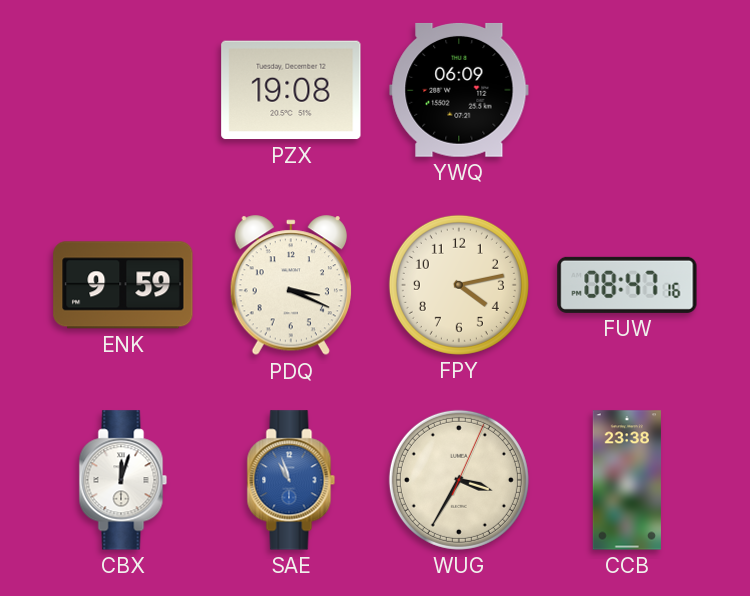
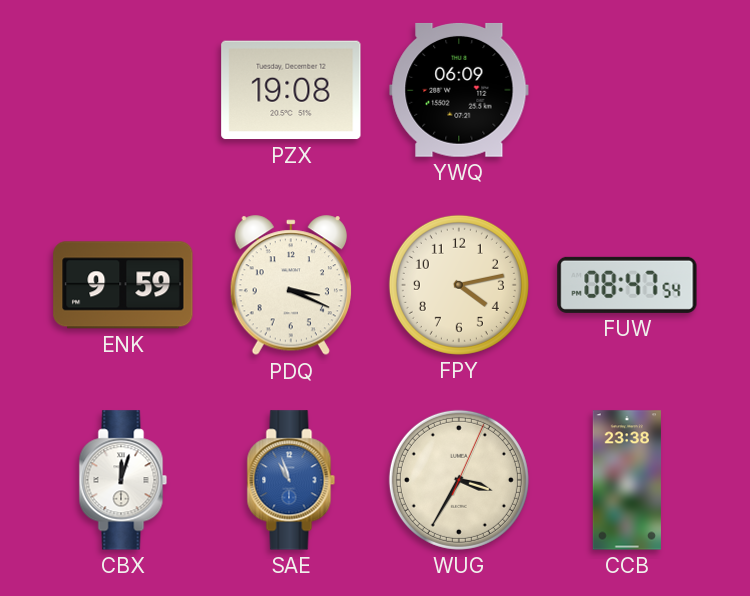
FUW: 08:47:16 -> 08:47:54 (627, 285)
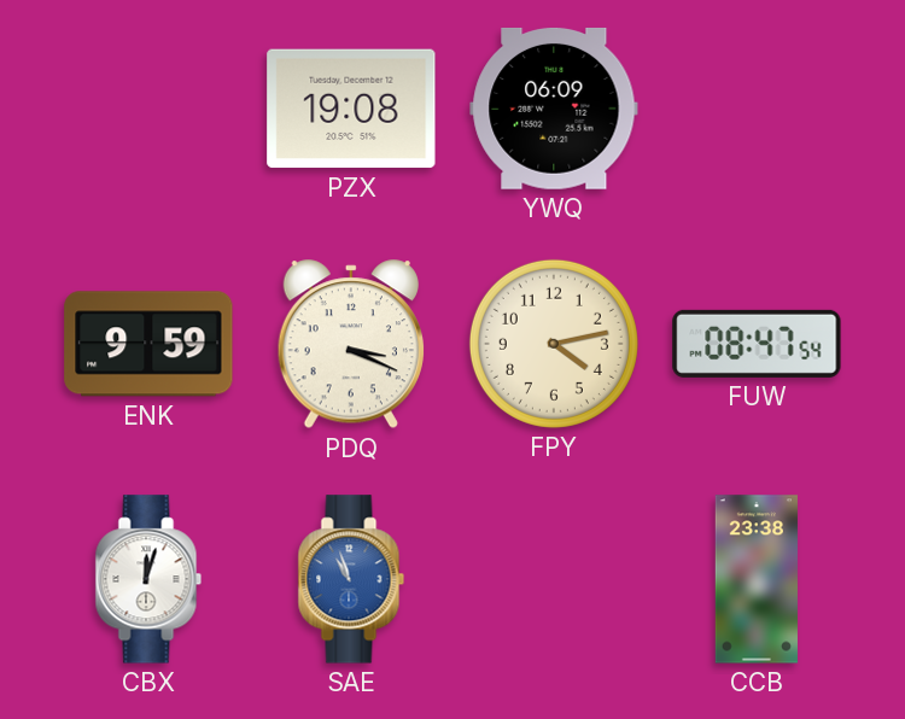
WUG: 3:35 -> none (459, 480)
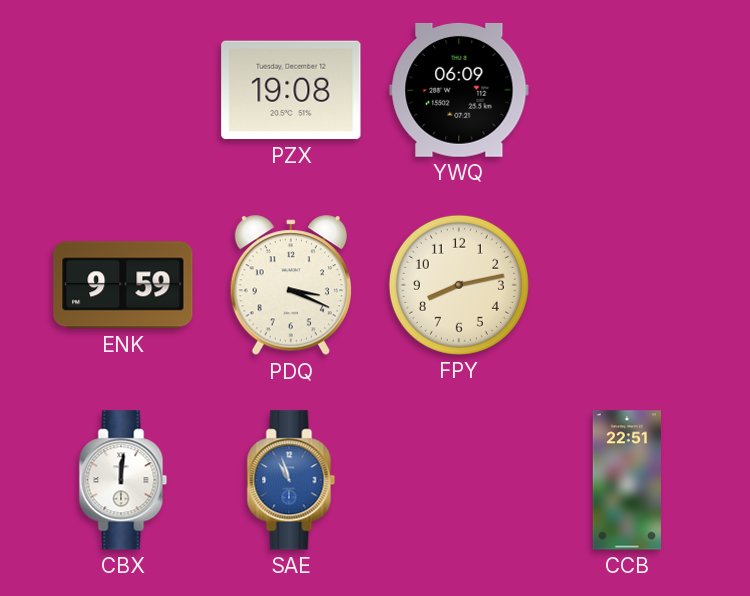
FPY: 4:13 -> 8:13 (459, 285)
FUW: 08:47 -> none (757, 344)
CBX: 12:03 -> 12:01 (123, 480)
CCB: 23:38 -> 22:51 (626, 480)
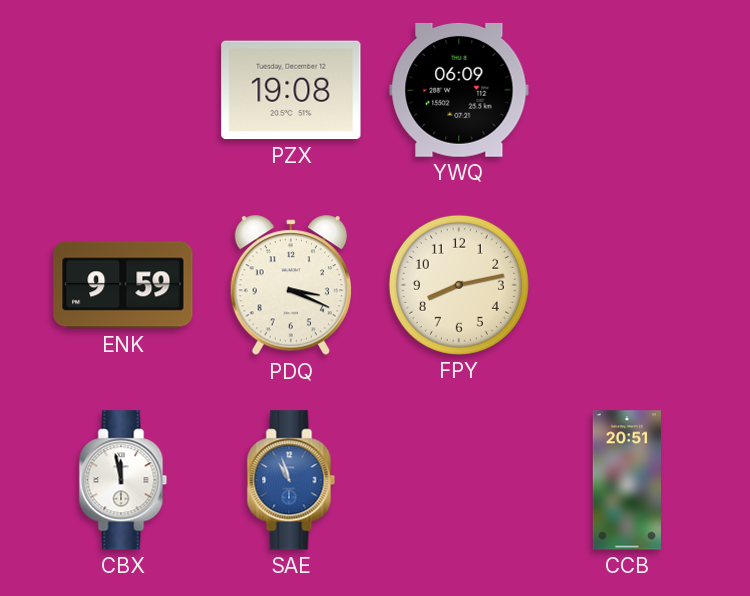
CBX: 12:01 -> 11:58 (123, 480)
CCB: 22:51 -> 20:51 (626, 480)
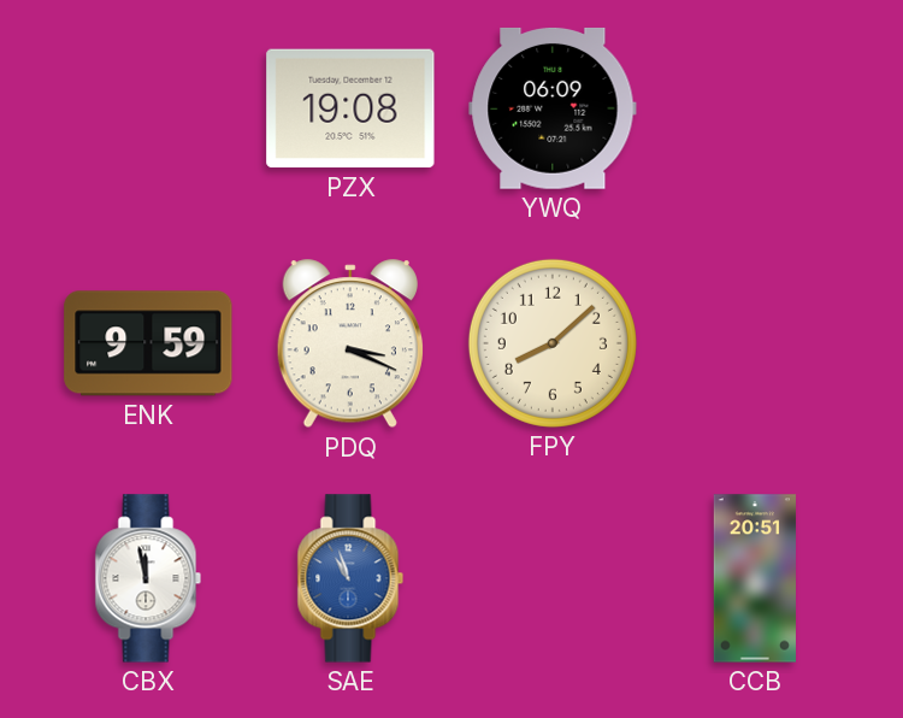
FPY: 8:13 -> 8:08 (553, 343)
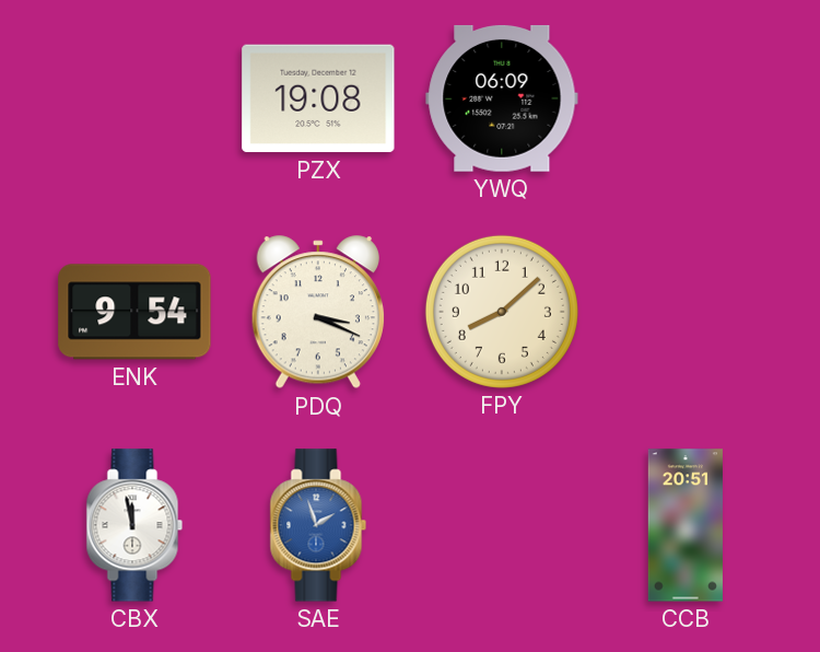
ENK: 9:59 -> 9:54 (134, 312)
SAE: 10:57 -> 1:57 (318, 525)
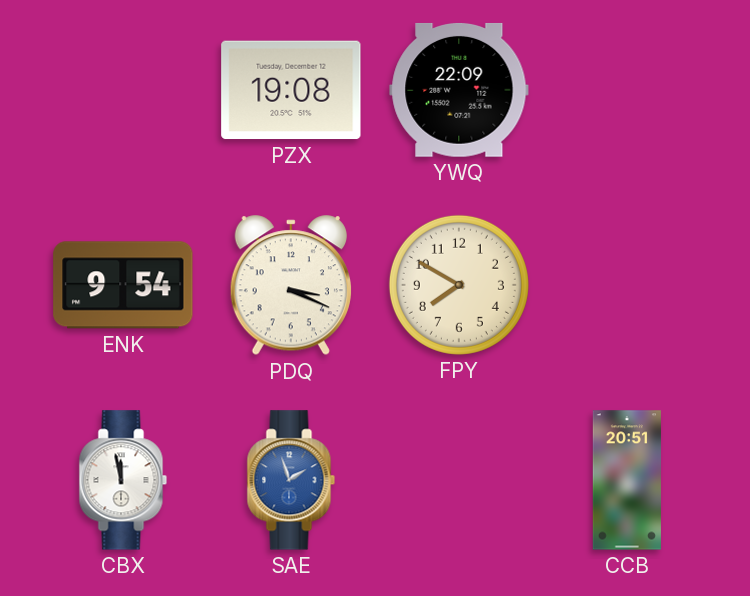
YWQ: 06:09 -> 22:09 (459, 90)
FPY: 8:08 -> 7:50 (459, 285)
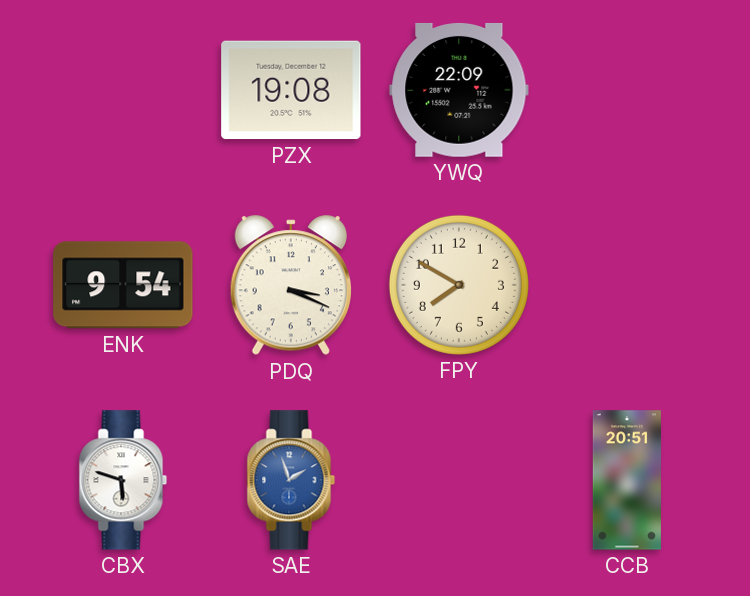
CBX: 11:58 -> 5:48 (123, 480)
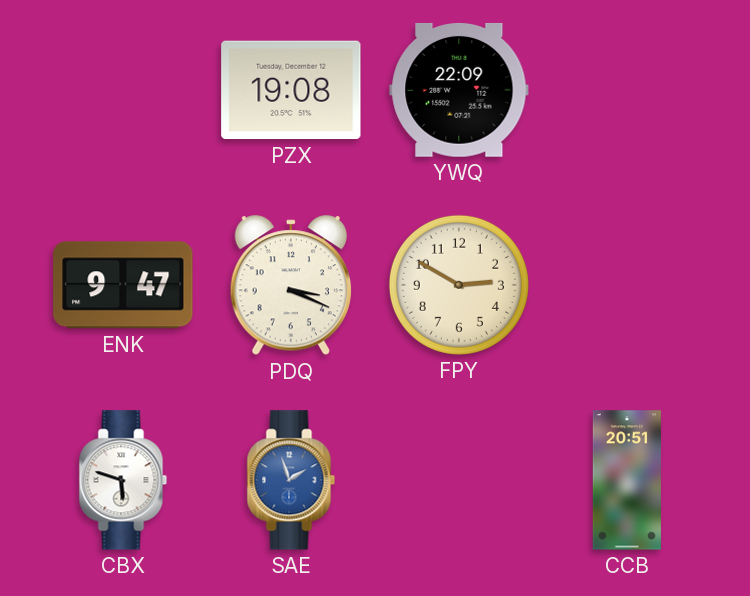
ENK: 9:54 -> 9:47 (123, 285)
FPY: 7:50 -> 2:50 (459, 285)
